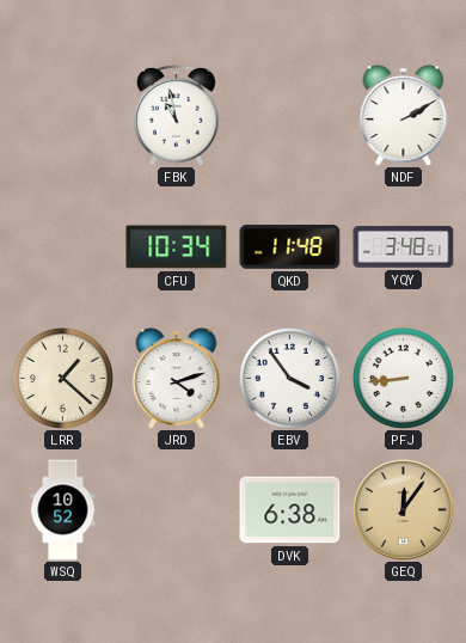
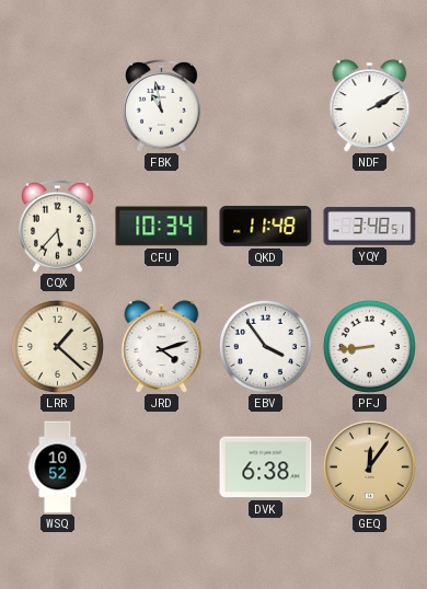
CQX: none -> 5:37 (58, 226)
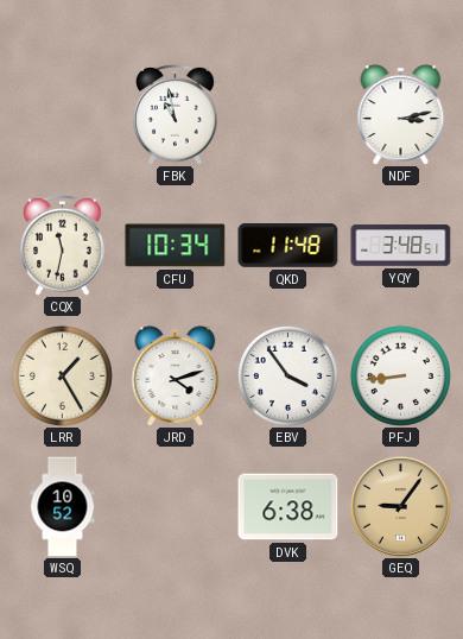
NDF: 2:10 -> 3:13 (401, 115)
CQX: 5:37 -> 11:32 (63, 245)
LRR: 1:22 -> 1:25 (62, 375)
GEQ: 12:06 -> 9:06 (400, 506)
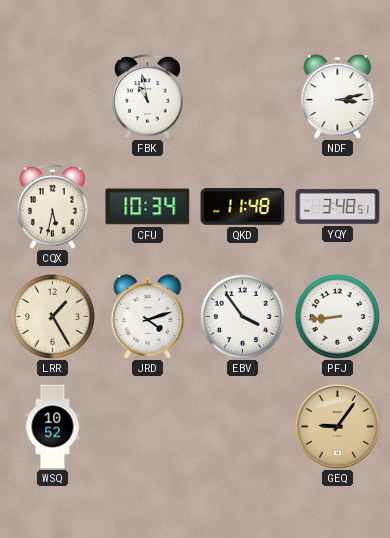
CQX: 11:32 -> 5:32 (53, 206)
DVK: 6:38 -> none (288, 507)
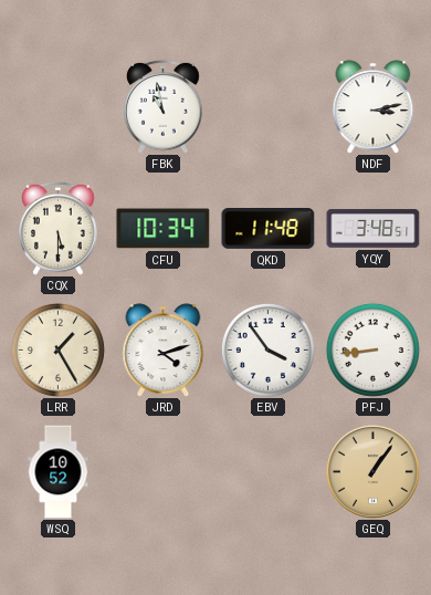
CQX: 5:32 -> 5:30 (59, 228)
GEQ: 9:06 -> 1:06 (372, 471)
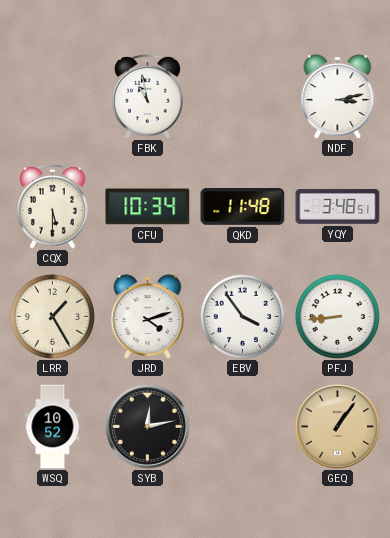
SYB: none -> 12:13 (147, 426)
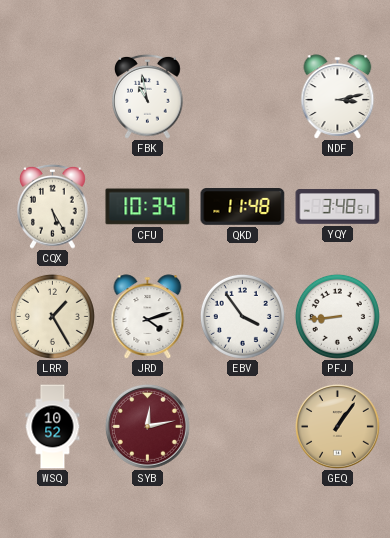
CQX: 5:30 -> 5:25 (53, 206)
SYB dial: black -> burgundy (147, 426)
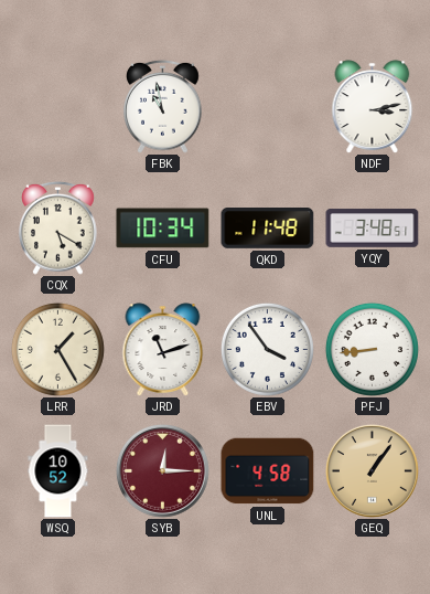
CQX: 5:25 -> 5:20 (58, 227)
JRD: 4:12 -> 11:12 (163, 350)
SYB: 12:13 -> 12:15 (162, 470)
UNL: none -> 4:58 (268, 471)
